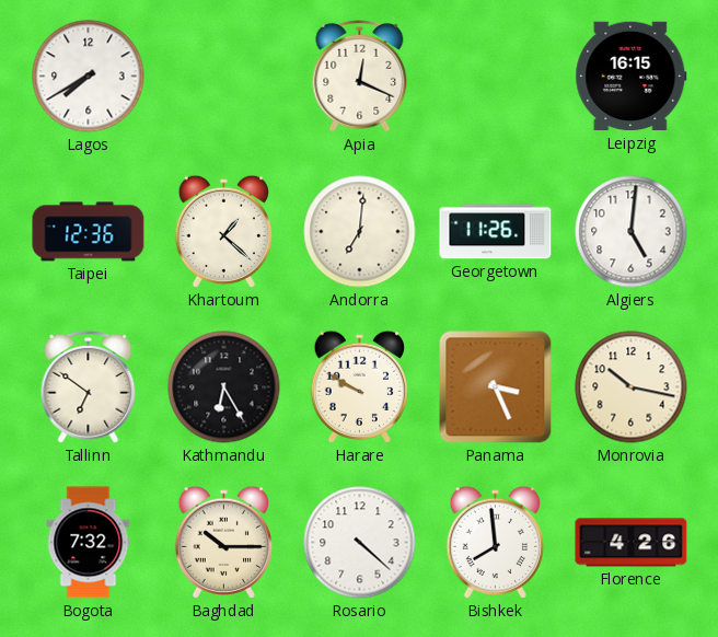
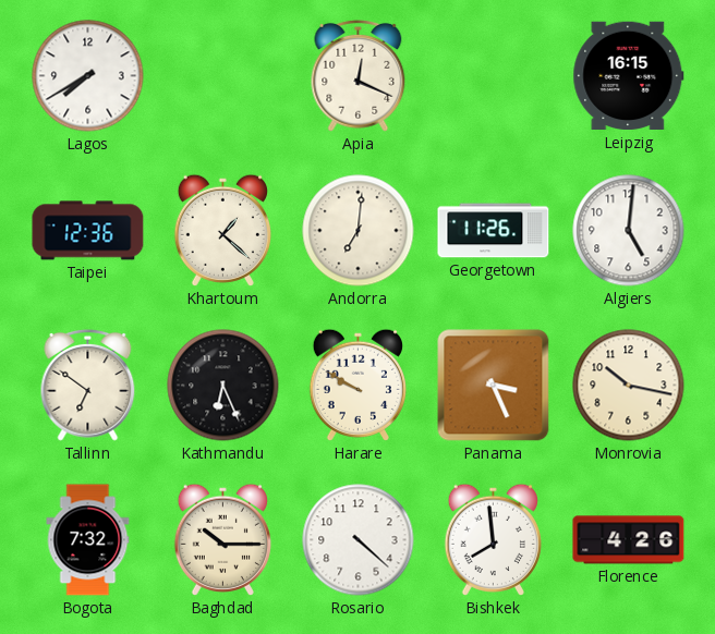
Kathmandu: 6:25 -> 6:26 (223, 386)
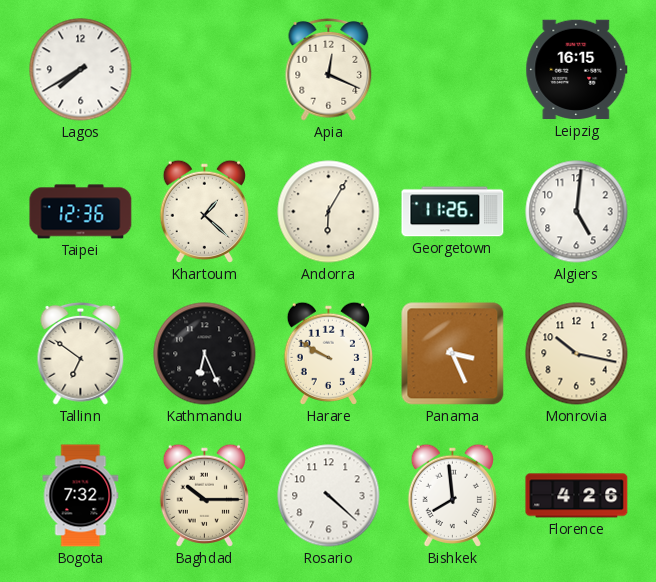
Andorra: 7:01 -> 6:05 (329, 212)
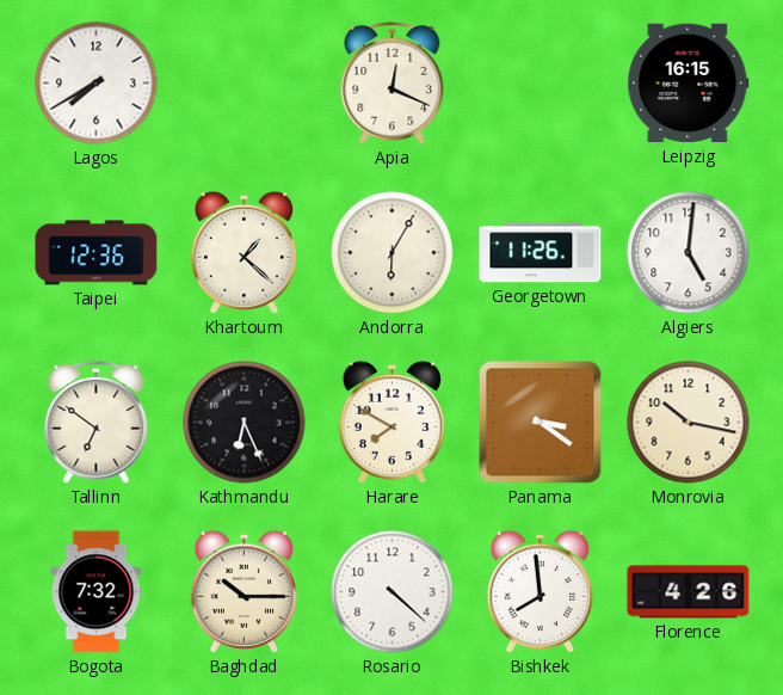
Harare: 9:50 -> 7:50 (391, 422)
Panama: 3:26 -> 3:21 (541, 423)
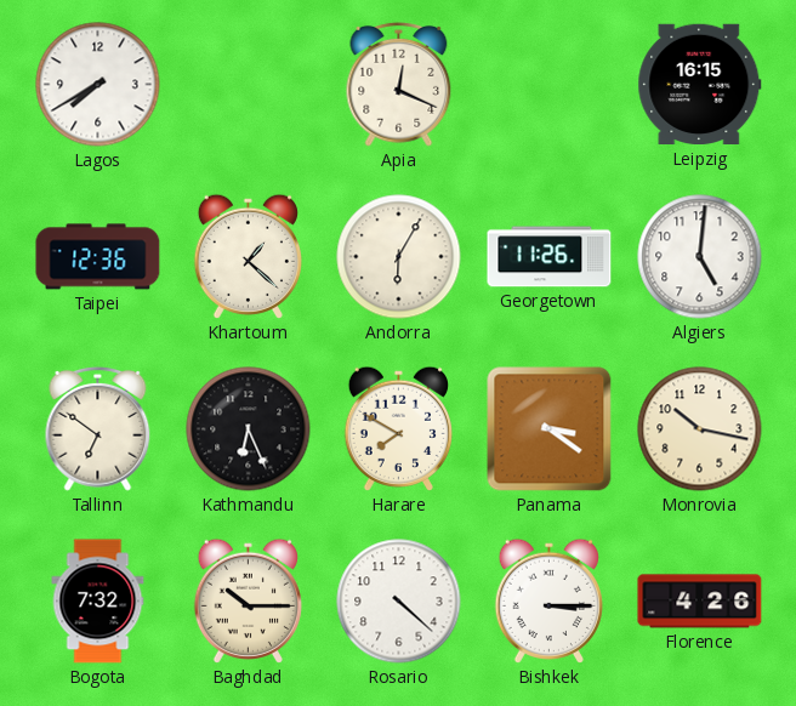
Bishkek: 7:59 -> 3:15 (548, 600)
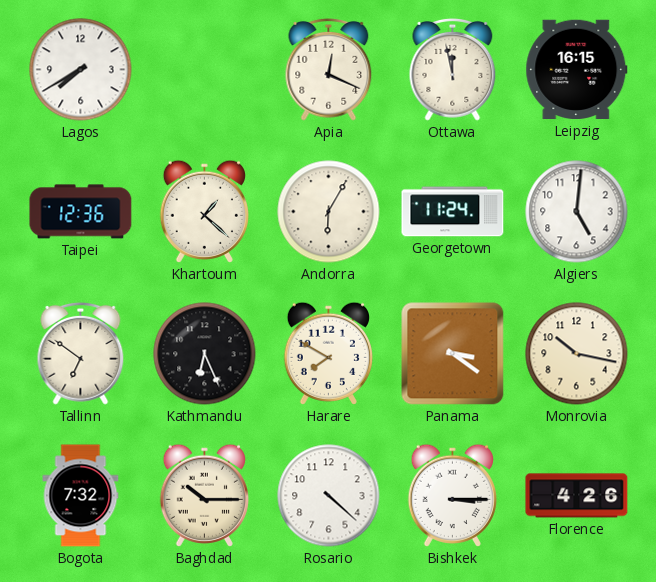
Ottawa: none -> 11:58 (453, 69)
Georgetown: 11:26 -> 11:24 (453, 212)
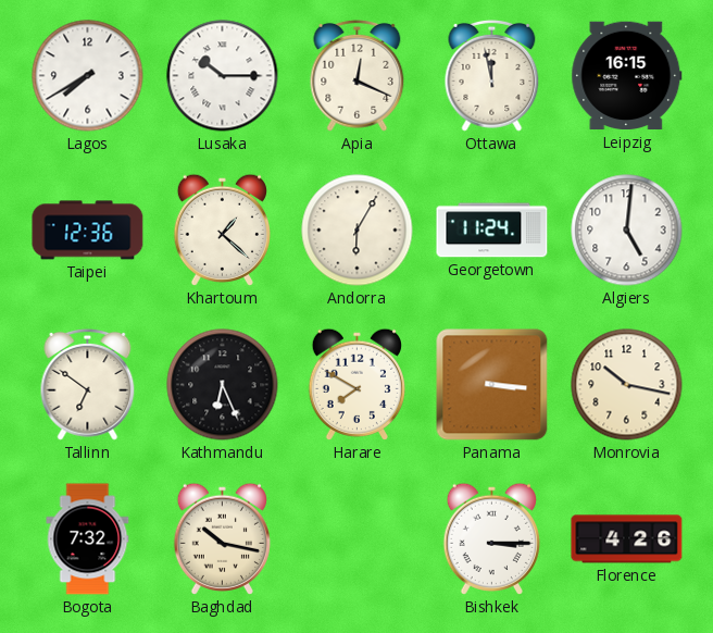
Lusaka: none -> 10:15 (223, 76)
Panama: 3:21 -> 3:16 (492, 385)
Baghdad: 10:15 -> 10:17 (222, 538)
Rosario: 4:22 -> none (329, 496)
